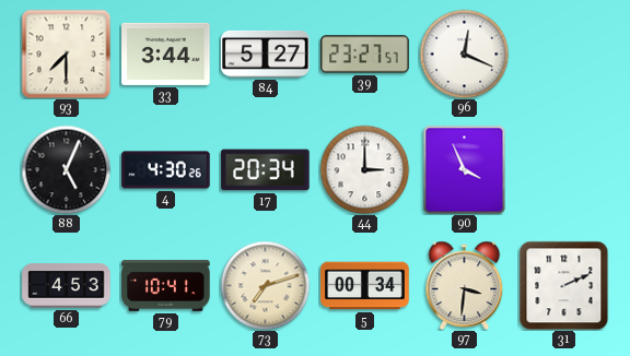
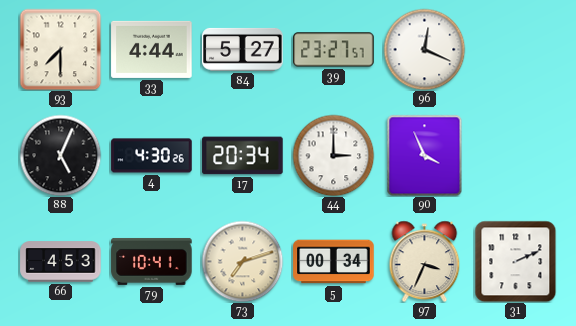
33: 3:44 -> 4:44 (152, 49)
97: 3:31 -> 3:34 (425, 261)
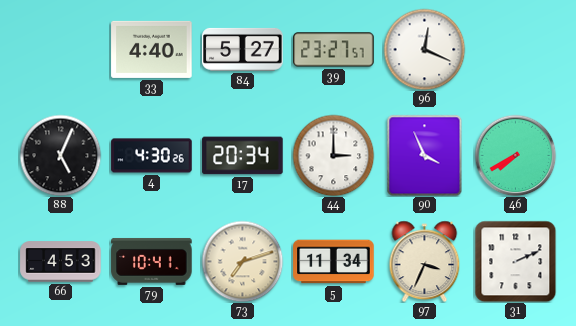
93: 7:30 -> none (60, 49)
33: 4:44 -> 4:40 (152, 49)
46: none -> 7:40 (515, 155)
5: 00:34 -> 11:34 (334, 262)
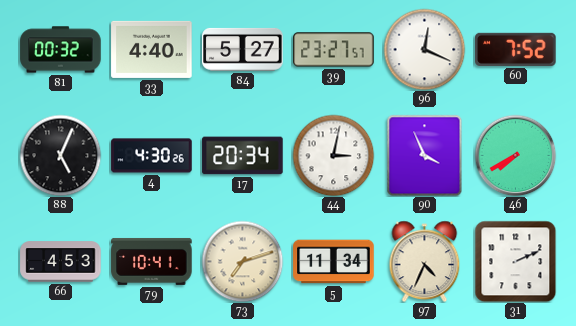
81: none -> 00:32 (61, 50)
60: none -> 7:52 (516, 49)
44: 3:00 -> 3:02 (333, 155)
97: 3:34 -> 4:34 (425, 261)
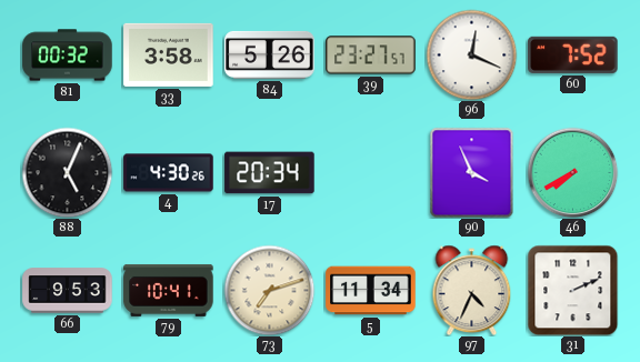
33: 4:40 -> 3:58 (169, 54)
84: 5:27 -> 5:26 (270, 54)
44: 3:02 -> none (333, 155)
66: 4:53 -> 9:53 (68, 291)
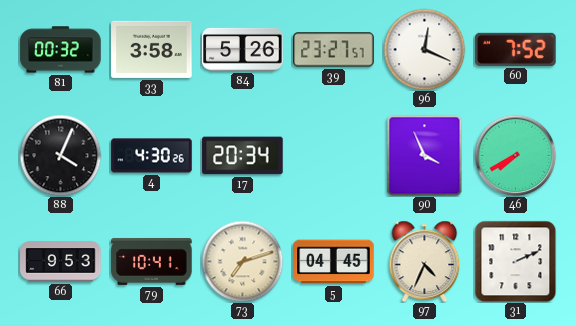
88: 5:04 -> 4:04 (60, 155)
5: 11:34 -> 04:45 (334, 262)
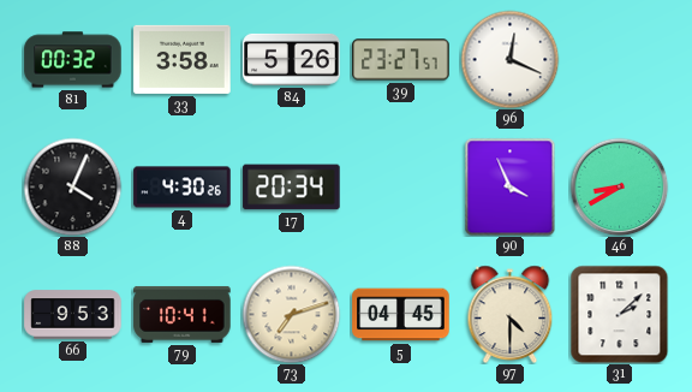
60: 7:52 -> none (516, 49)
46: 7:40 -> 8:40 (619, 186)
97: 4:34 -> 4:30 (511, 314)
31: 2:11 -> 2:08 (619, 314)
